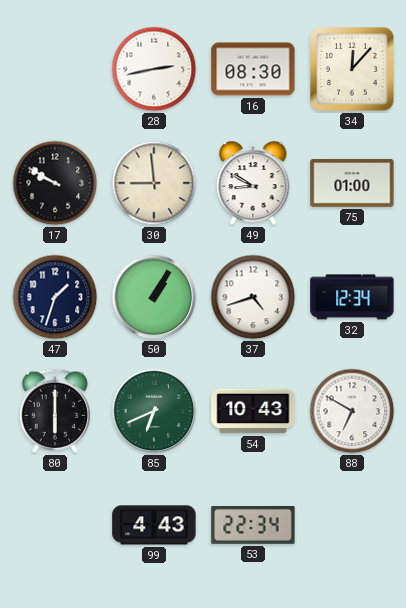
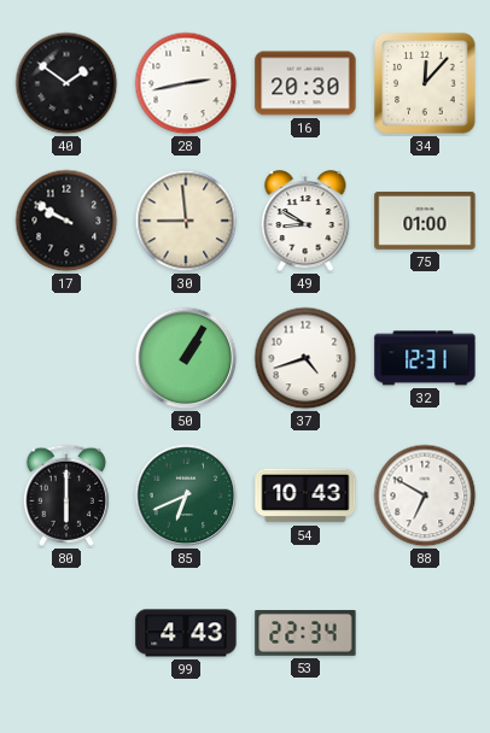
40: none -> 1:51 (66, 83)
16: 08:30 -> 20:30 (305, 83)
47: 1:33 -> none (55, 297)
32: 12:34 -> 12:31 (425, 358)
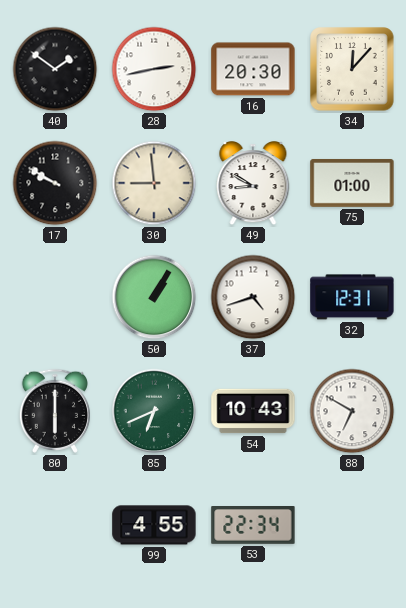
99: 4:43 -> 4:55 (154, 525)
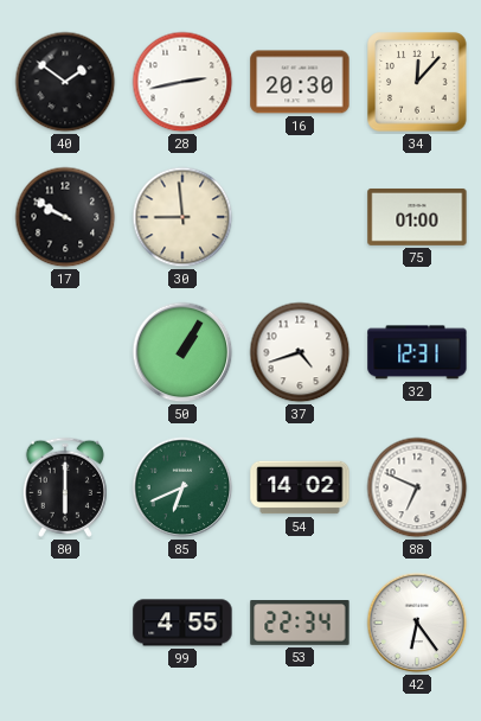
49: 8:50 -> none (253, 184)
54: 10:43 -> 14:02 (300, 487)
88: 6:50 -> 6:49 (417, 487)
42: none -> 6:24 (417, 623)
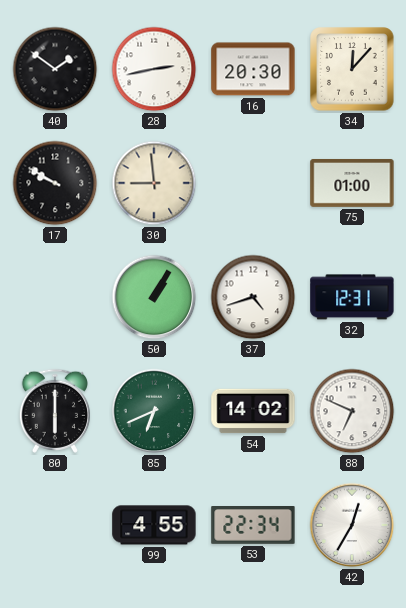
42: 6:24 -> 12:35 (352, 525)
